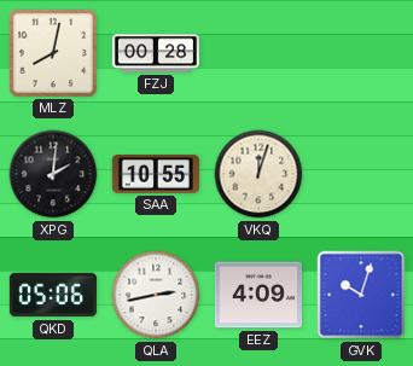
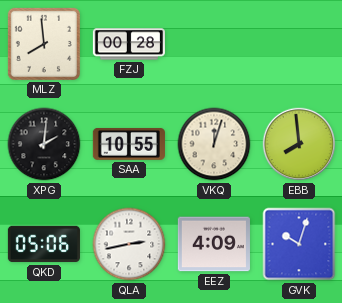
MLZ: 8:02 -> 7:59 (44, 44)
EBB: none -> 7:59 (299, 144)
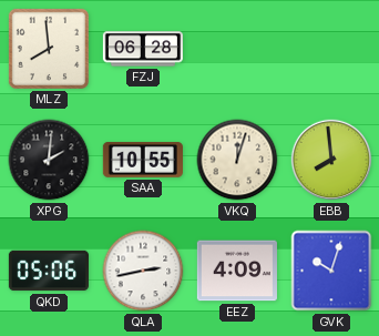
FZJ: 00:28 -> 06:28 (143, 49)
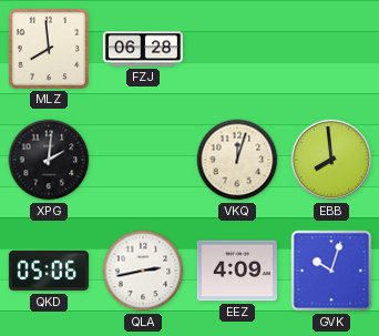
SAA: 10:55 -> none (143, 160)
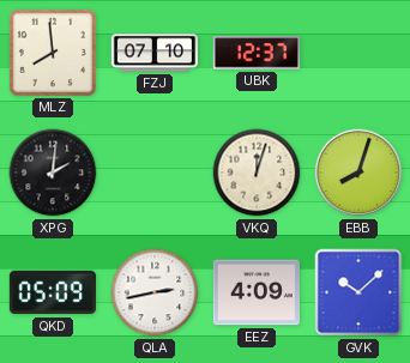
FZJ: 06:28 -> 07:10 (155, 53)
UBK: none -> 12:37 (257, 53)
EBB: 7:59 -> 8:03 (358, 173)
QKD: 05:06 -> 05:09 (53, 292)
GVK: 10:03 -> 10:08 (358, 292)
